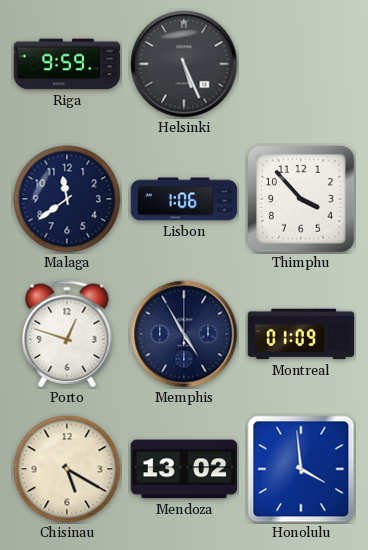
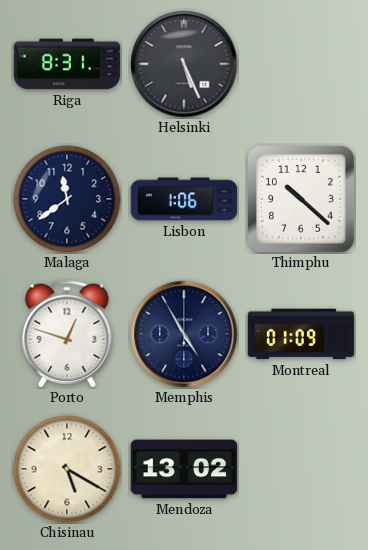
Riga: 9:59 -> 8:31 (67, 64)
Thimphu: 3:53 -> 10:22 (301, 199)
Honolulu: 3:59 -> none (301, 469)
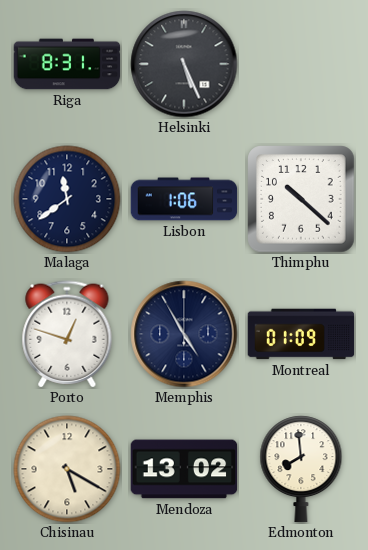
Edmonton: none -> 7:59 (301, 469)
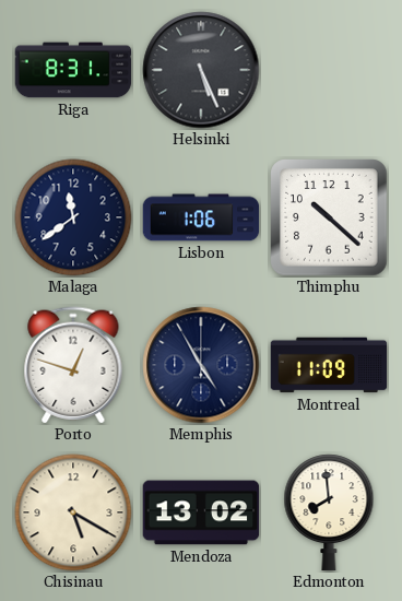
Montreal: 01:09 -> 11:09 (329, 365)
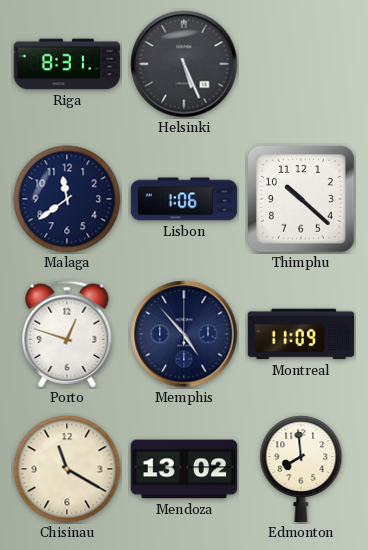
Memphis: 4:55 -> 4:53 (184, 334)
Chisinau: 5:20 -> 11:20 (67, 469)
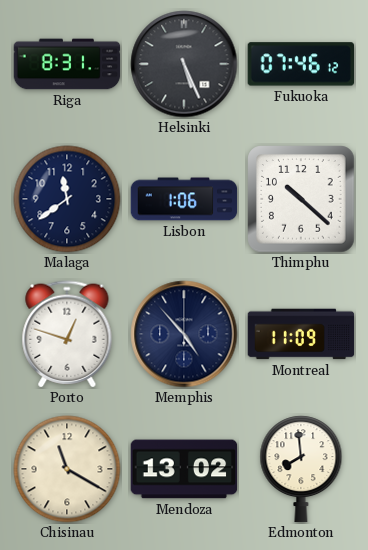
Fukuoka: none -> 07:46 (301, 64)
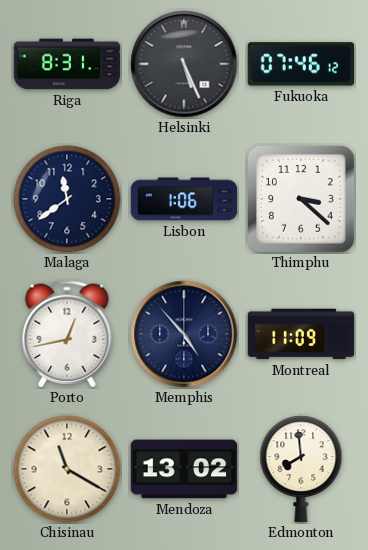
Thimphu: 10:22 -> 3:22 (301, 199)
Porto: 12:48 -> 12:43 (67, 334)
